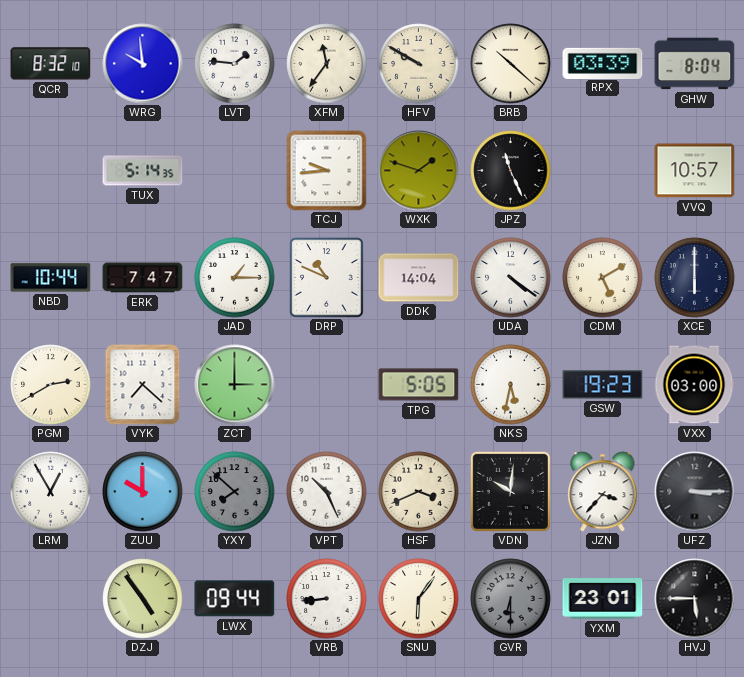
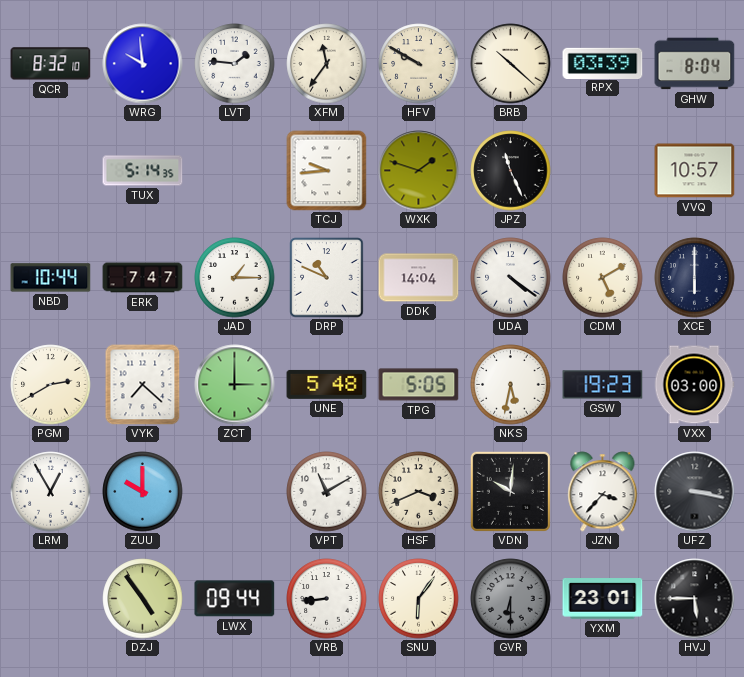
UNE: none -> 5:48 (327, 384)
YXY: 7:52 -> none (235, 492)
VPT: 10:26 -> 11:10 (327, 492)
UFZ: 3:15 -> 3:17 (695, 492)
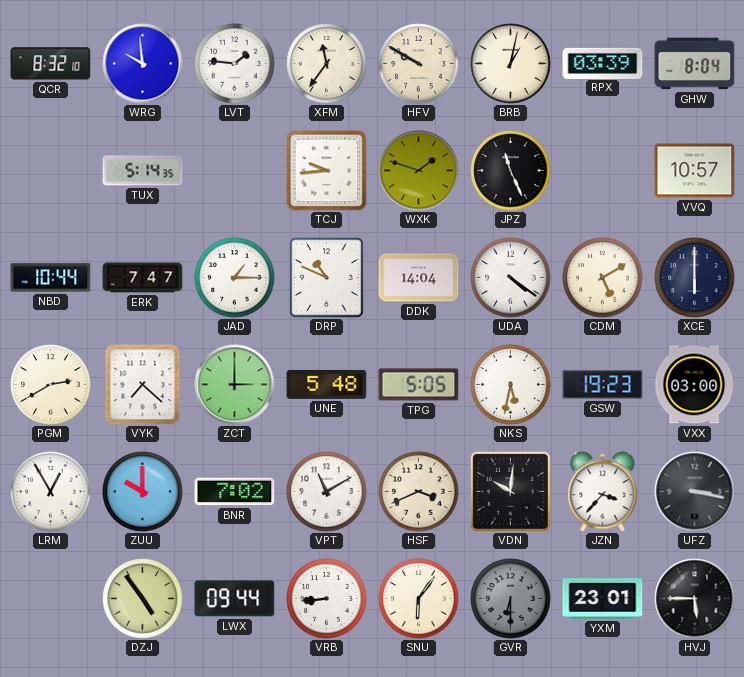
BRB: 10:22 -> 1:02 (511, 64)
BNR: none -> 7:02 (235, 492)
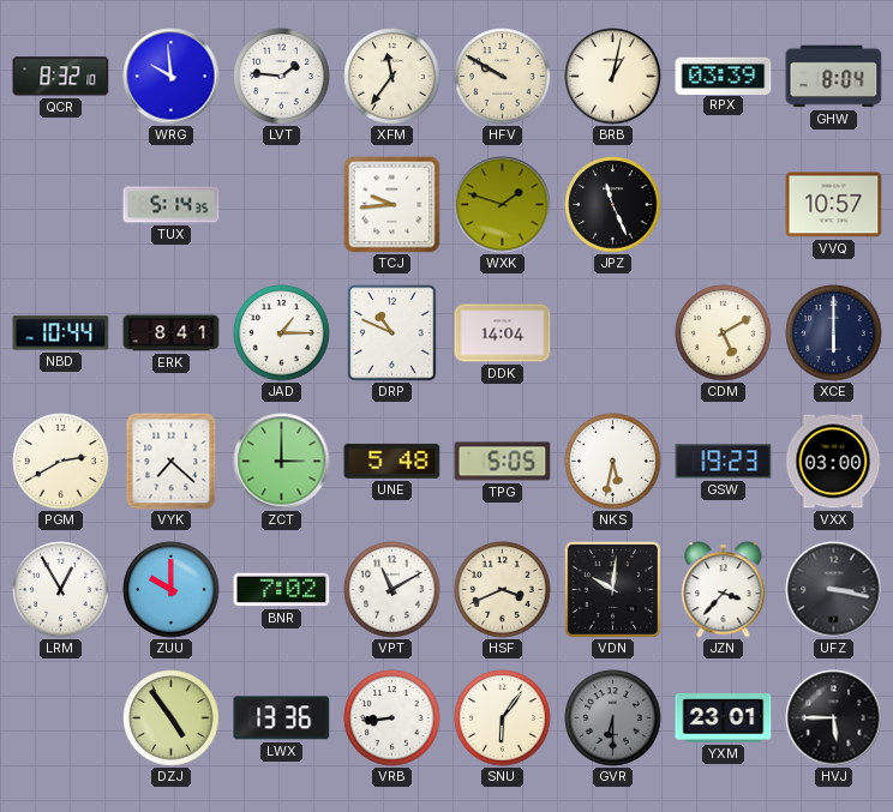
ERK: 7:47 -> 8:41 (172, 333)
UDA: 4:21 -> none (511, 278)
LWX: 09:44 -> 13:36 (282, 718)
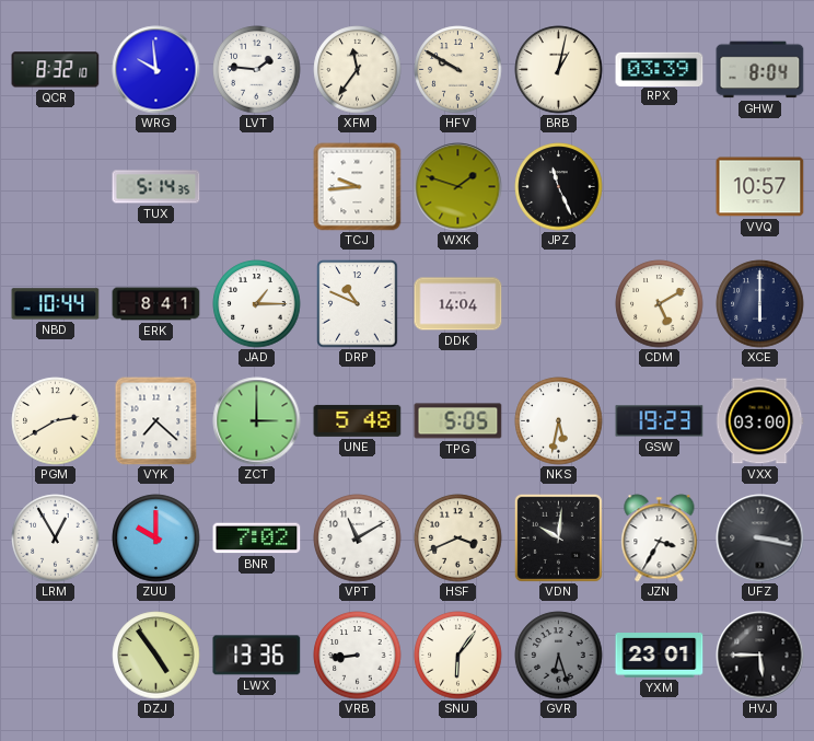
JZN: 3:37 -> 3:35 (660, 539)
GVR: 6:30 -> 6:27 (559, 656)
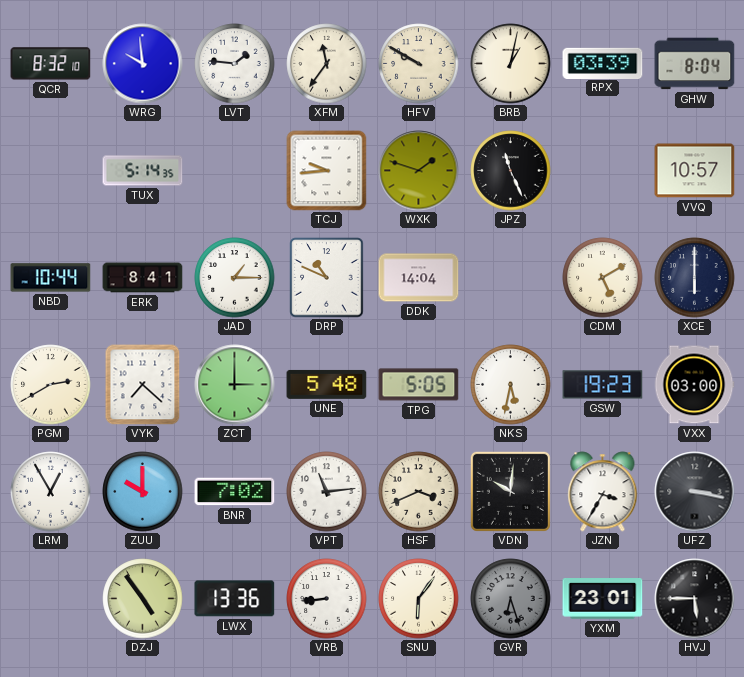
VPT: 11:10 -> 11:14 (327, 492)
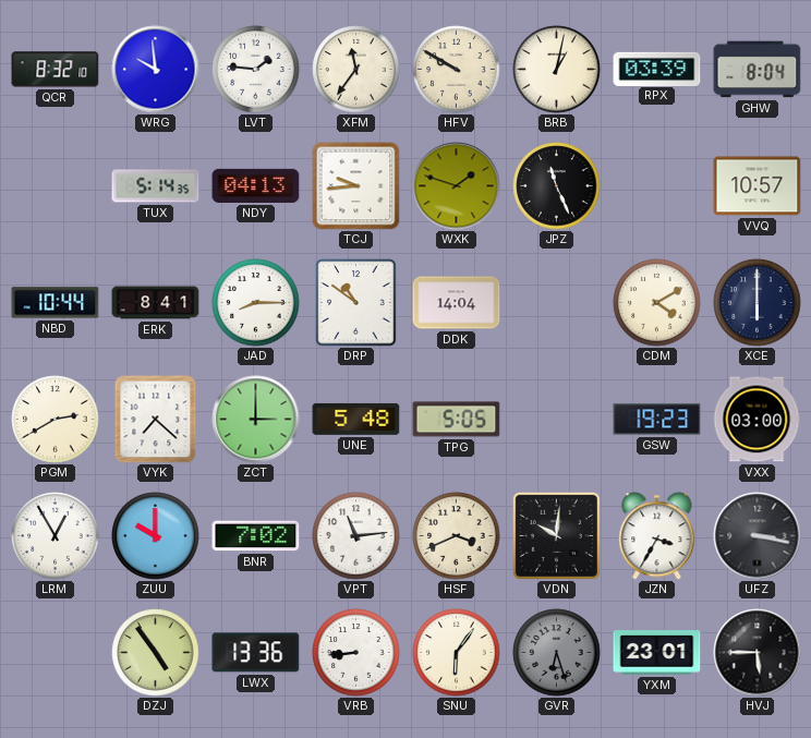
NDY: none -> 04:13 (256, 185)
JAD: 1:15 -> 8:15 (256, 303)
DRP: 10:49 -> 10:51 (356, 303)
CDM: 5:10 -> 4:10 (657, 303)
NKS: 5:32 -> none (511, 385)
